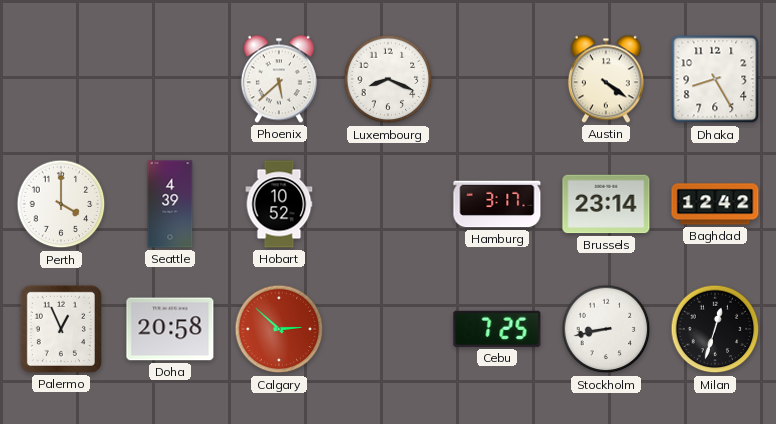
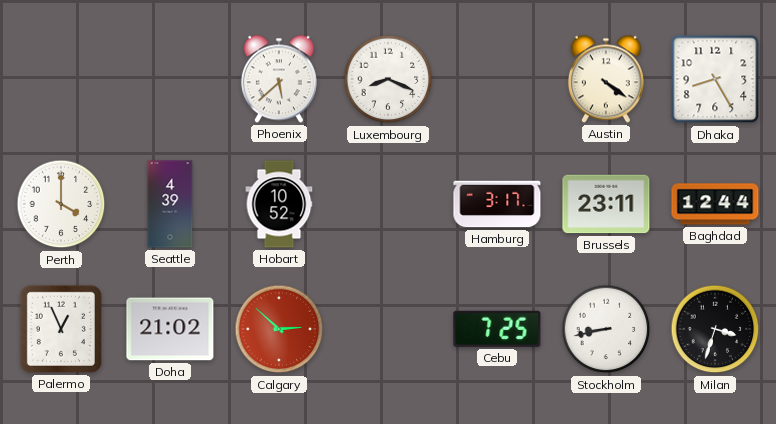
Brussels: 23:14 -> 23:11 (606, 204)
Baghdad: 12:42 -> 12:44 (715, 204)
Doha: 20:58 -> 21:02 (170, 329)
Milan: 12:33 -> 3:33 (715, 329)
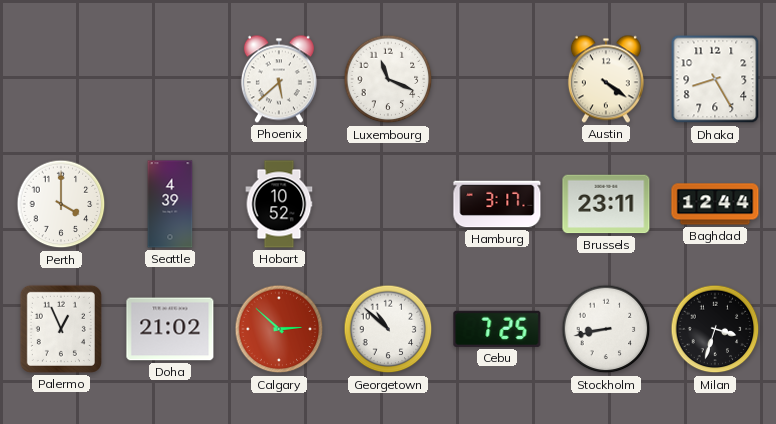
Luxembourg: 8:19 -> 11:19 (388, 79)
Georgetown: none -> 10:52 (388, 329)
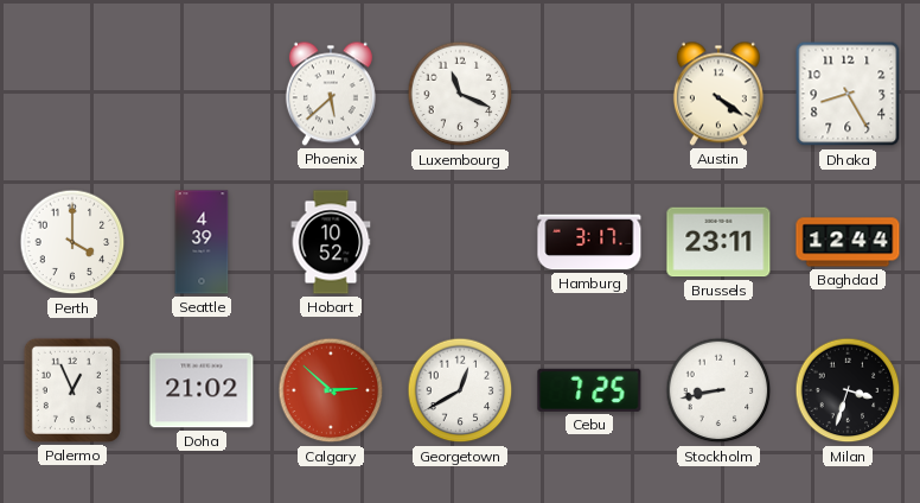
Georgetown: 10:52 -> 12:40 (460, 390)
